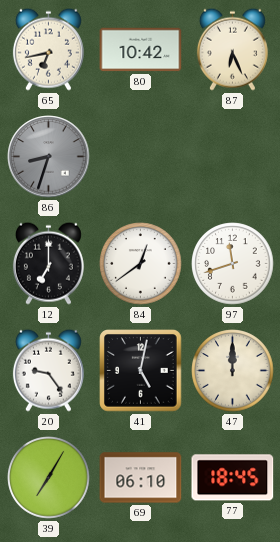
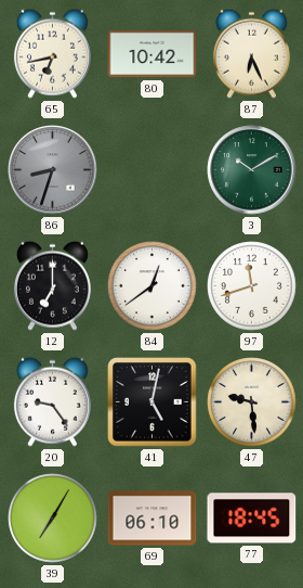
3: none -> 10:10 (252, 170)
47: 12:00 -> 9:29 (252, 402)
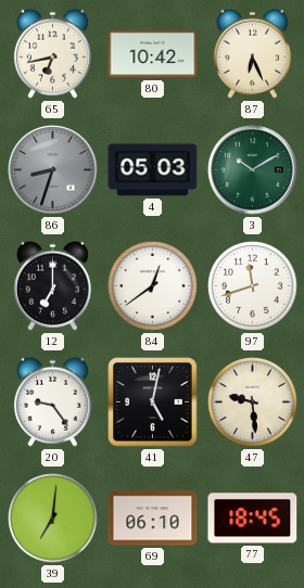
4: none -> 05:03 (153, 170)
39: 7:05 -> 7:01 (53, 519)
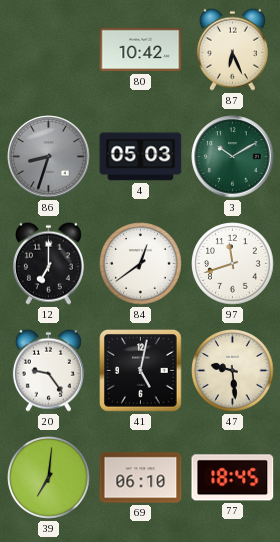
65: 6:43 -> none (52, 53)
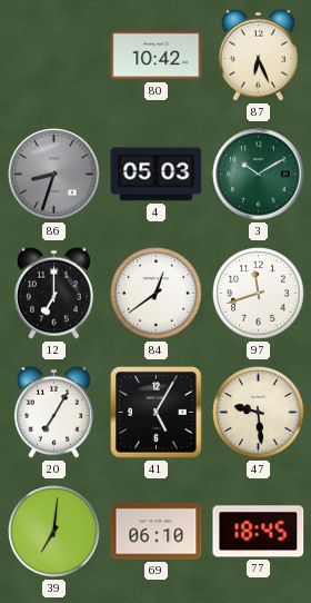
20: 9:24 -> 7:05 (53, 412)
41: 5:02 -> 5:05 (157, 413)
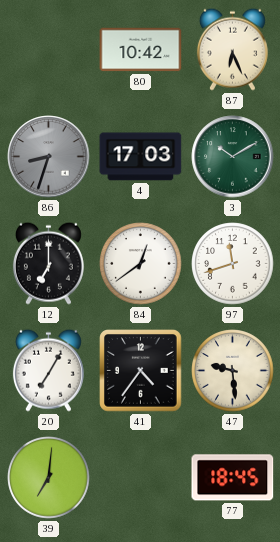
4: 05:03 -> 17:03 (141, 157)
41: 5:05 -> 4:36 (141, 371)
69: 06:10 -> none (157, 532)
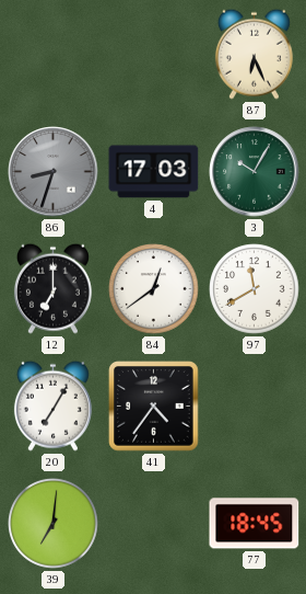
80: 10:42 -> none (141, 50)
3: 10:10 -> 10:05 (255, 172)
97: 11:42 -> 11:40 (255, 289)
47: 9:29 -> none (233, 371)
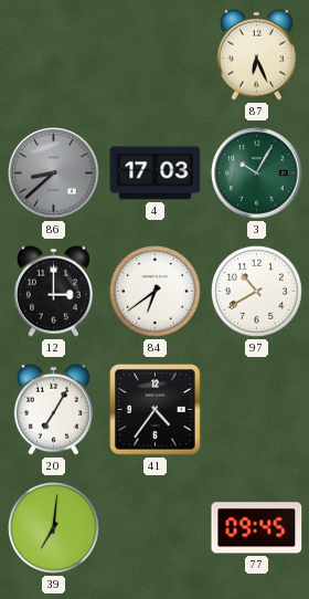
86: 8:33 -> 8:38 (54, 174)
12: 7:00 -> 3:00 (53, 291)
84: 12:39 -> 6:39 (156, 292)
97: 11:40 -> 10:40 (257, 292)
77: 18:45 -> 09:45 (257, 528)
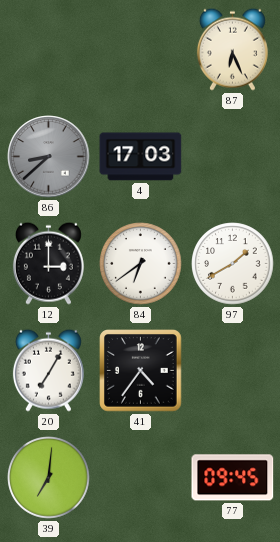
3: 10:05 -> none (257, 174)
97: 10:40 -> 1:40 (233, 264)
